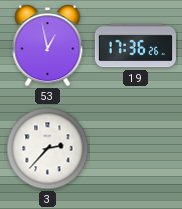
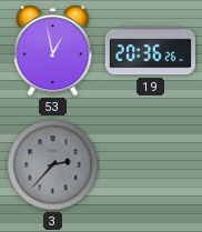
19: 17:36 -> 20:36 (150, 51)
3 dial: white -> grey (53, 165)
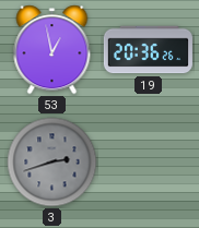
3: 2:37 -> 2:42 (52, 163)
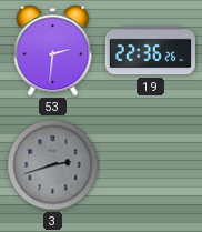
53: 12:58 -> 2:31 (53, 51)
19: 20:36 -> 22:36 (150, 51)
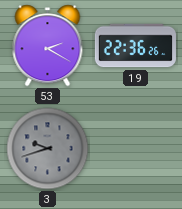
53: 2:31 -> 2:20 (48, 46)
3: 2:42 -> 9:42 (48, 149)
